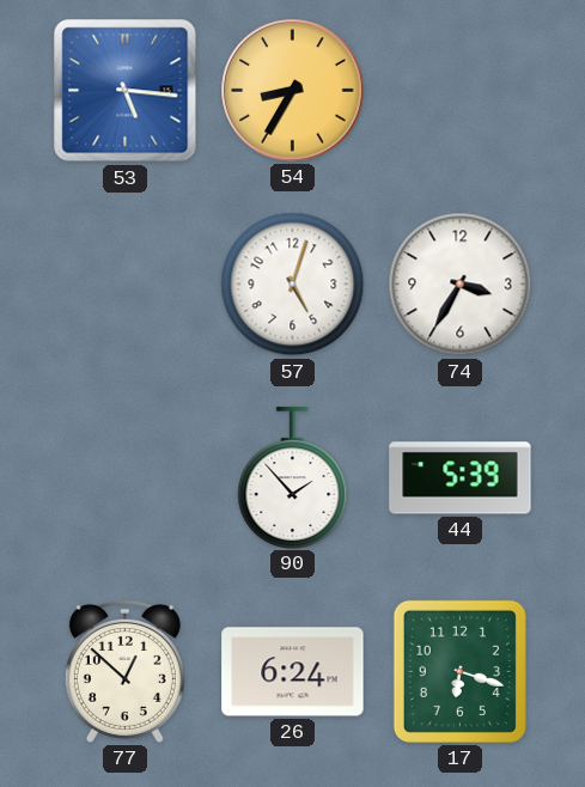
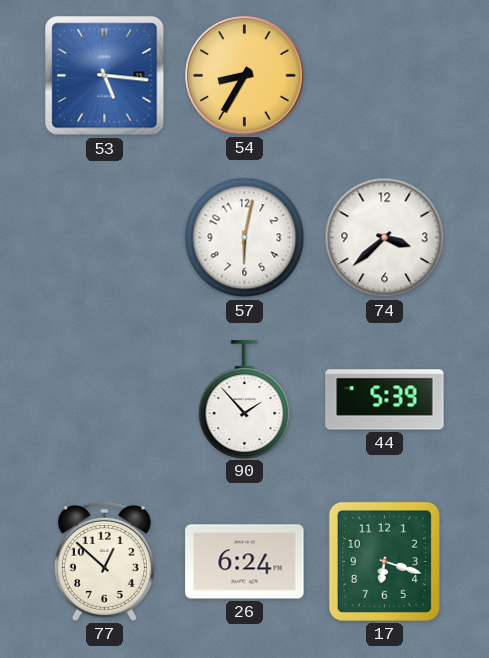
57: 5:03 -> 6:02 (245, 238)
74: 3:35 -> 3:38 (385, 238)
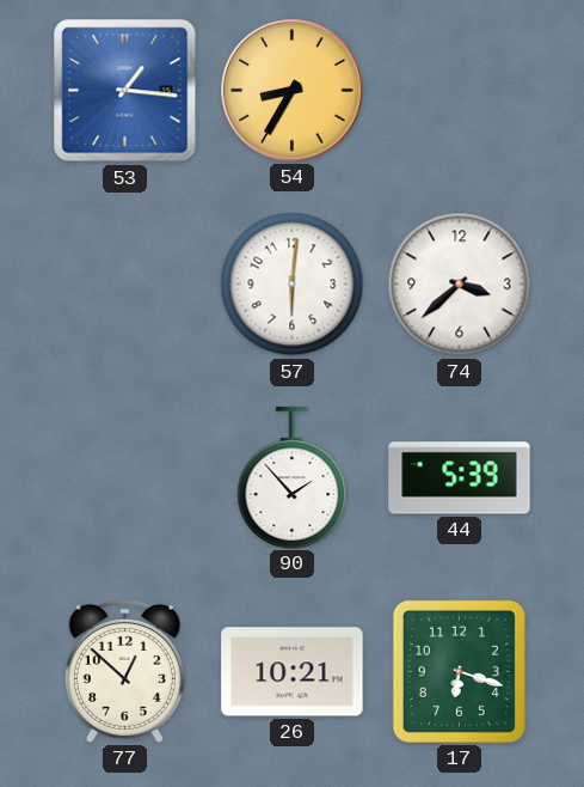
53: 5:16 -> 1:16 (125, 91)
57: 6:02 -> 6:01 (293, 285)
26: 6:24 -> 10:21 (293, 672)
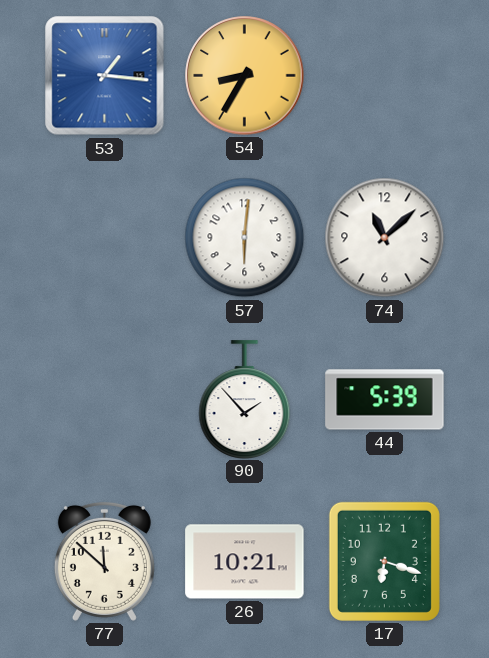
74: 3:38 -> 11:08 (385, 238)
77: 12:52 -> 11:52 (104, 561)
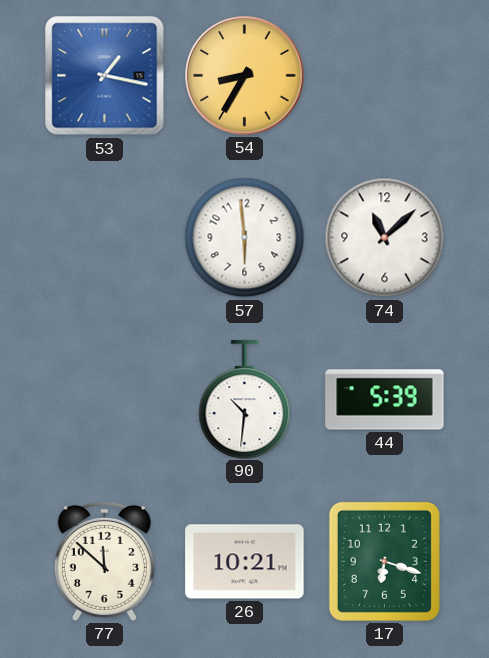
53: 1:16 -> 1:17 (105, 76)
57: 6:01 -> 5:59 (245, 238)
90: 1:53 -> 10:31 (245, 399)
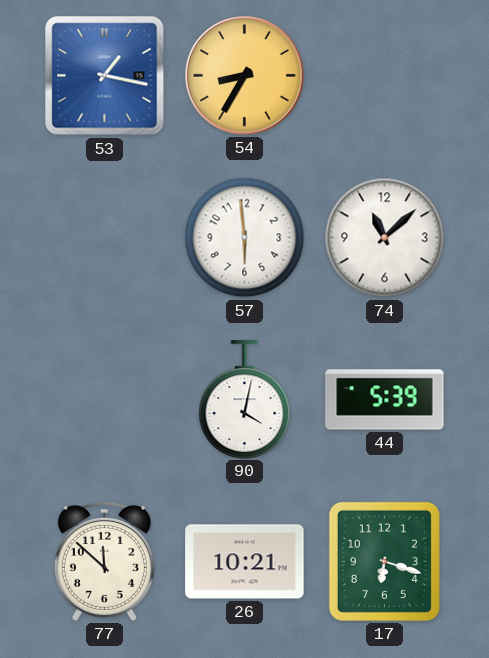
90: 10:31 -> 4:02 (245, 399)
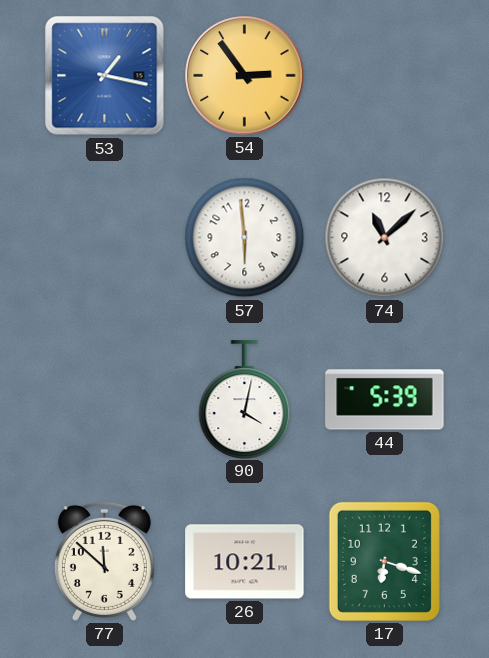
54: 8:35 -> 2:54 (245, 76)
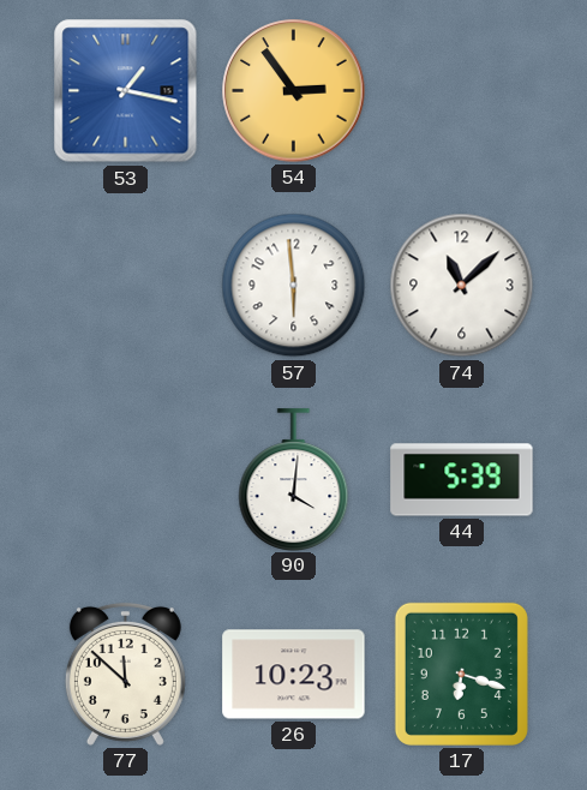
90: 4:02 -> 4:01 (294, 479)
26: 10:21 -> 10:23 (294, 675)
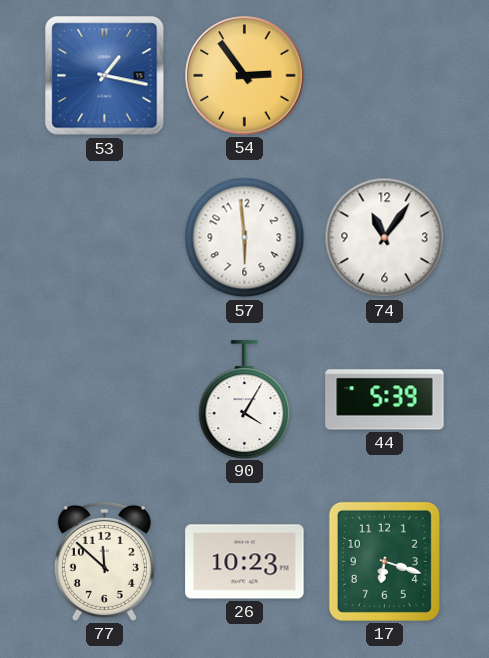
74: 11:08 -> 11:06 (385, 238)
90: 4:01 -> 4:05 (245, 399)
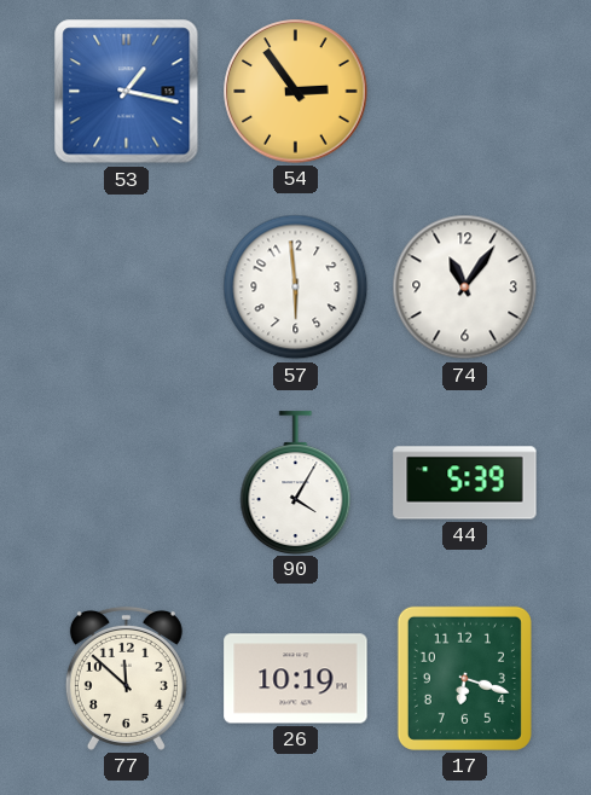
26: 10:23 -> 10:19 (296, 679)
